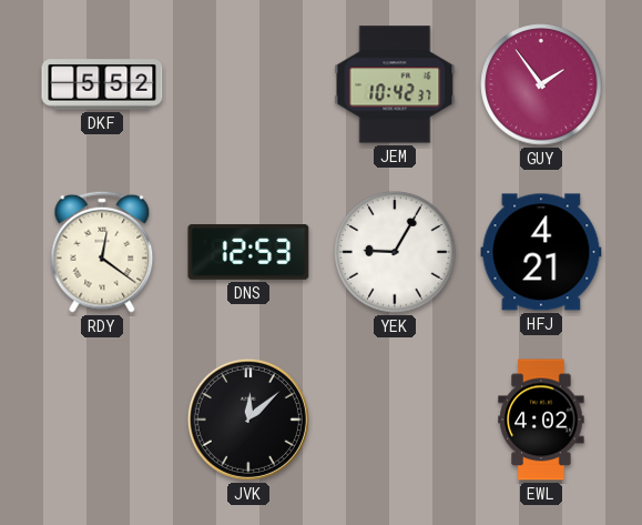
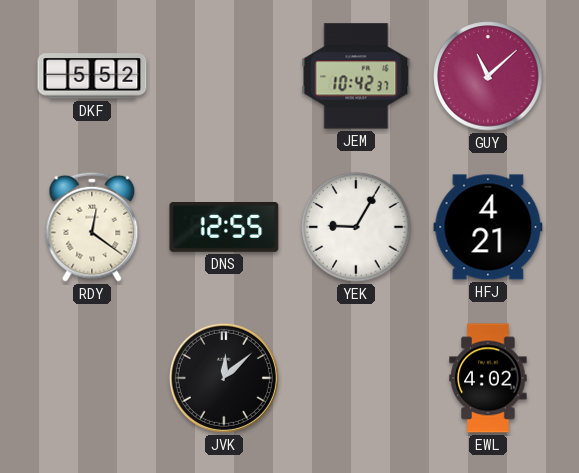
GUY: 1:54 -> 11:08 (488, 76)
DNS: 12:53 -> 12:55 (224, 228)
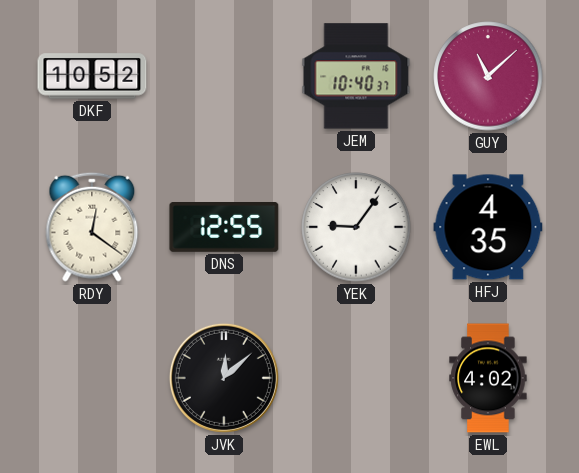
DKF: 5:52 -> 10:52 (92, 76)
JEM: 10:42 -> 10:40 (356, 76)
YEK: 9:05 -> 9:06 (356, 227)
HFJ: 4:21 -> 4:35 (488, 227)
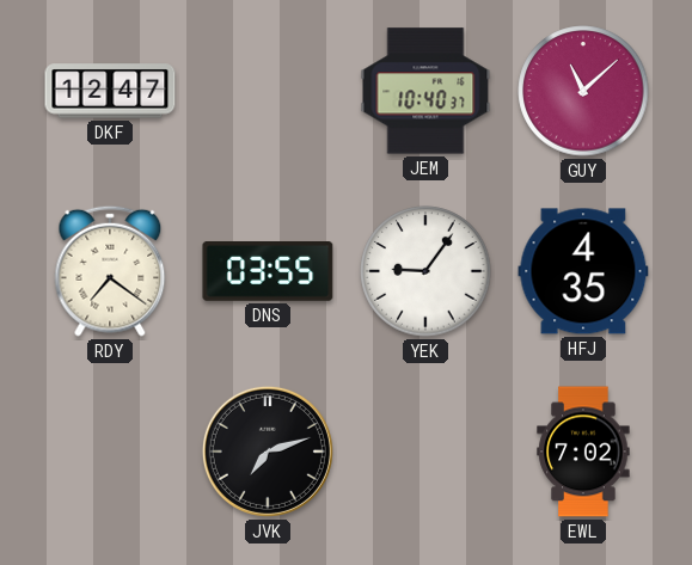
DKF: 10:52 -> 12:47 (110, 91)
RDY: 12:21 -> 7:21 (110, 271)
DNS: 12:55 -> 03:55 (268, 272)
JVK: 12:08 -> 7:12 (268, 452)
EWL: 4:02 -> 7:02 (583, 452)
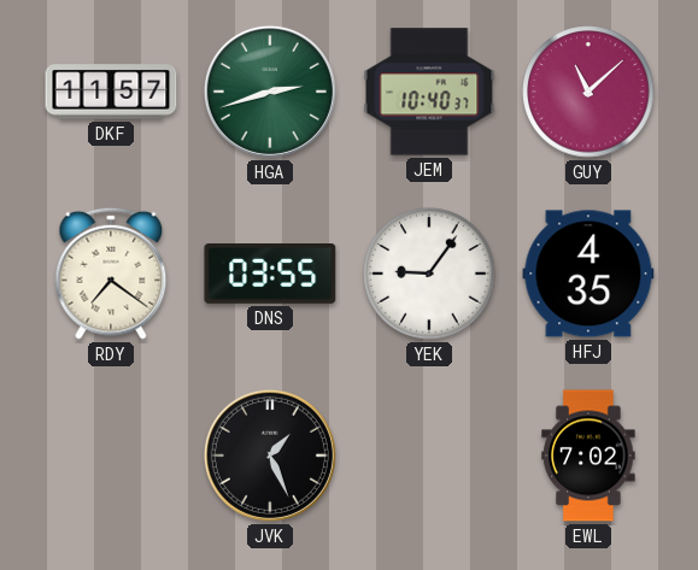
DKF: 12:47 -> 11:57 (111, 92)
HGA: none -> 2:42 (270, 92)
JVK: 7:12 -> 1:26 (270, 456)
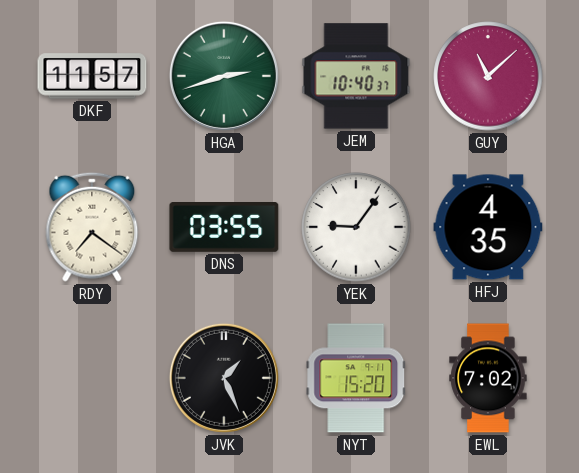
NYT: none -> 15:20 (356, 378)
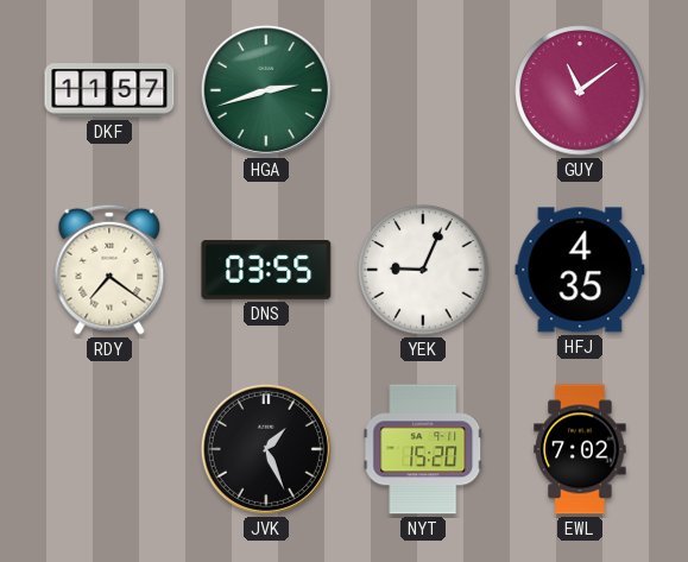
JEM: 10:40 -> none (356, 76)
GUY: 11:08 -> 11:09 (580, 90)
YEK: 9:06 -> 9:04 (423, 270)
